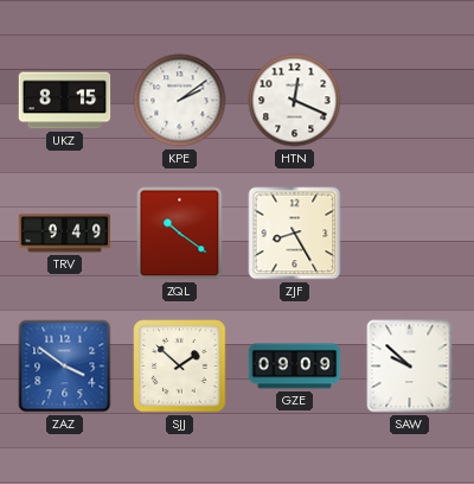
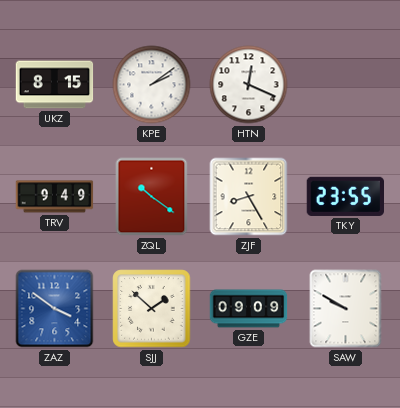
TKY: none -> 23:55 (345, 196)
SAW: 9:52 -> 9:50 (346, 309)
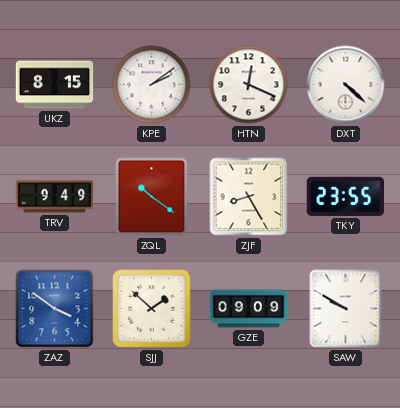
DXT: none -> 4:22 (346, 85)
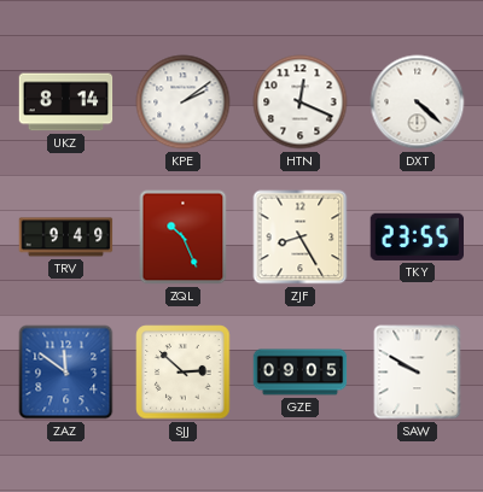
UKZ: 8:15 -> 8:14 (66, 102)
ZQL: 10:21 -> 10:26 (184, 238)
ZAZ: 3:51 -> 11:51 (66, 373)
SJJ: 1:52 -> 2:52 (184, 373)
GZE: 09:09 -> 09:05 (301, 373)
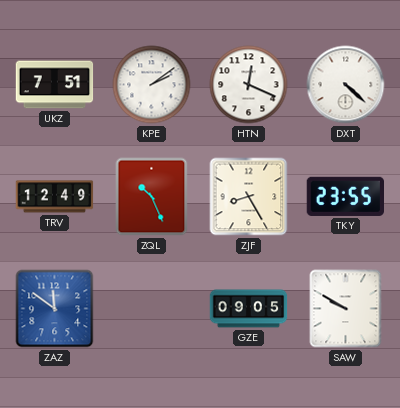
UKZ: 8:14 -> 7:51 (55, 85)
TRV: 9:49 -> 12:49 (55, 197)
SJJ: 2:52 -> none (184, 373)
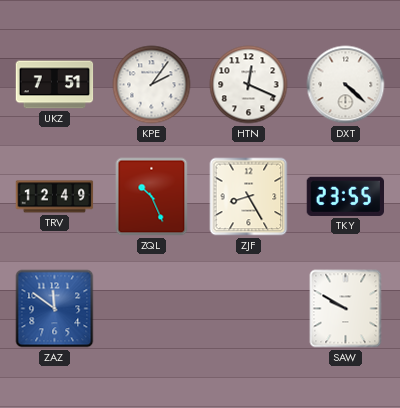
KPE: 2:09 -> 2:06 (152, 85)
GZE: 09:05 -> none (249, 309)
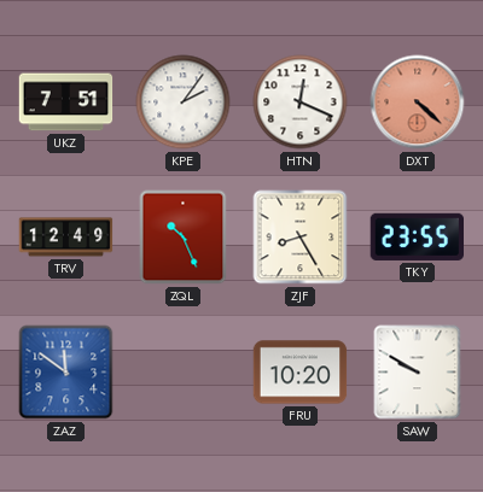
DXT dial: white -> salmon (418, 102)
FRU: none -> 10:20 (301, 373)
